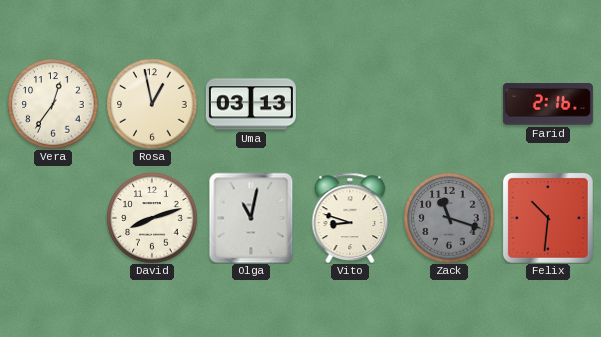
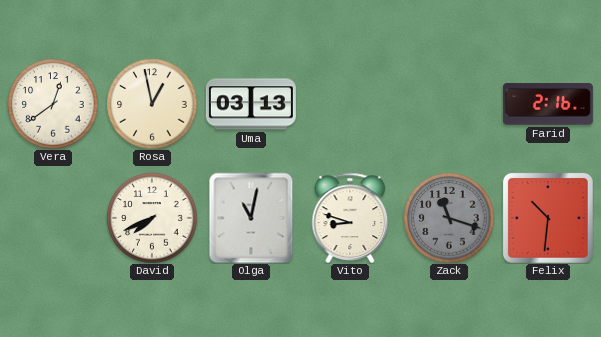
Vera: 12:36 -> 12:39 (53, 104)
David: 8:12 -> 7:41 (152, 218)
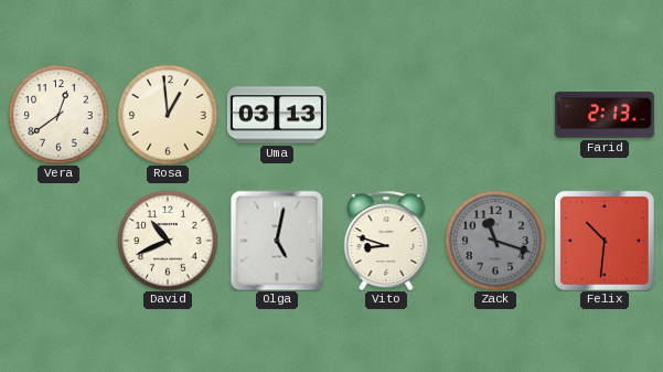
Rosa: 12:58 -> 12:59 (168, 115)
Farid: 2:16 -> 2:13 (605, 115)
David: 7:41 -> 10:41 (168, 241)
Olga: 11:02 -> 5:02 (277, 241)
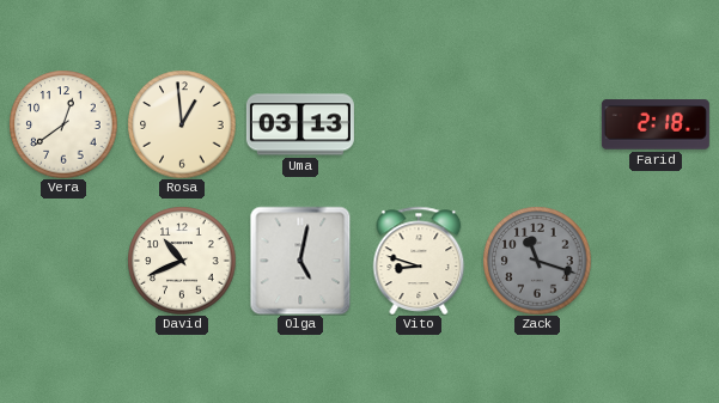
Farid: 2:13 -> 2:18 (656, 124)
Felix: 10:31 -> none (605, 241)
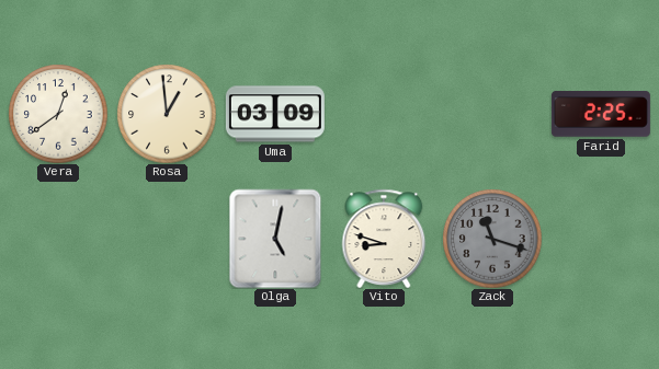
Uma: 03:13 -> 03:09 (275, 114)
Farid: 2:18 -> 2:25 (601, 114)
David: 10:41 -> none (182, 261)
